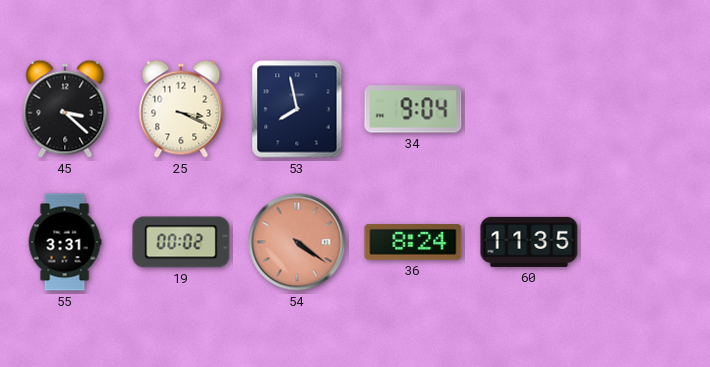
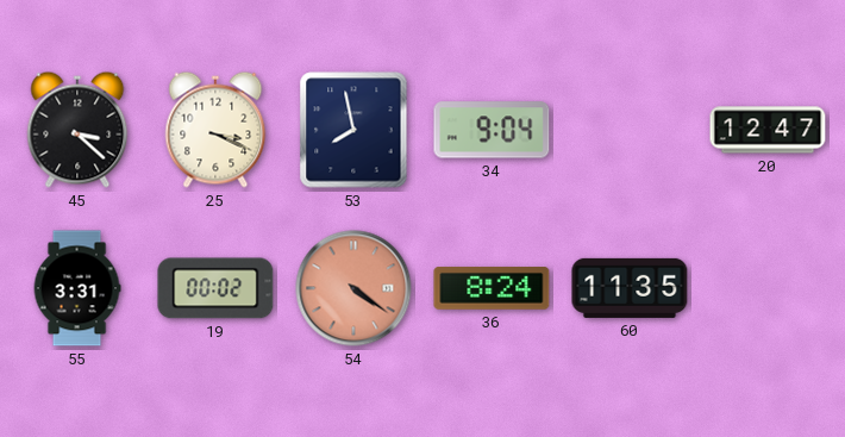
20: none -> 12:47 (768, 130)
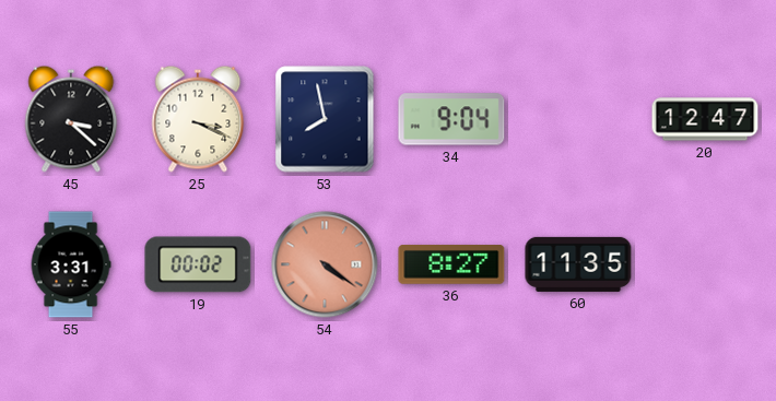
36: 8:24 -> 8:27 (451, 266)
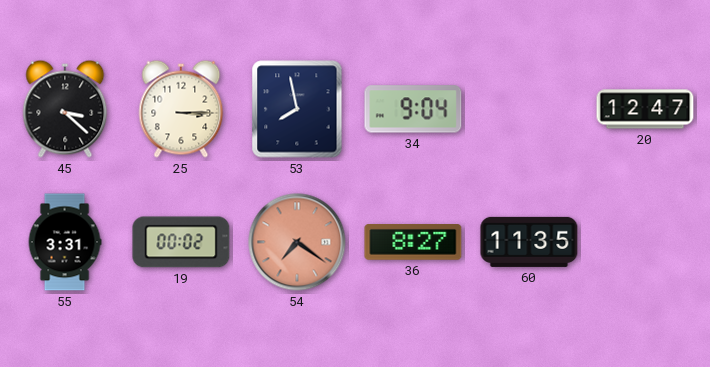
25: 3:19 -> 3:15 (181, 109)
54: 4:21 -> 7:21 (297, 242)
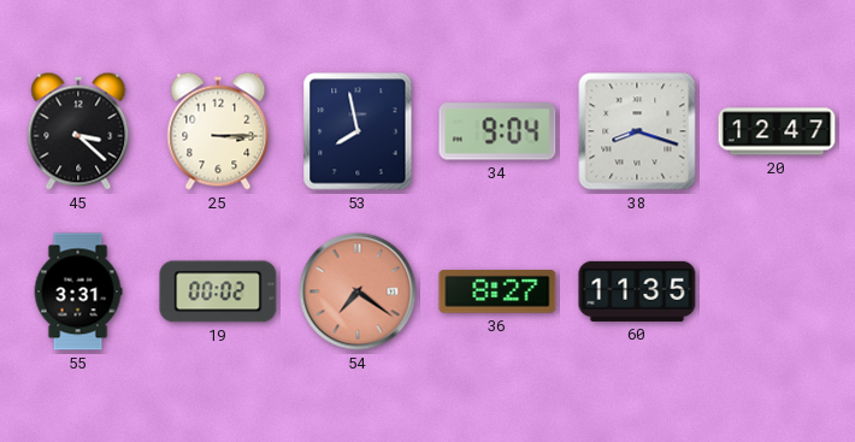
38: none -> 8:18 (637, 131)
